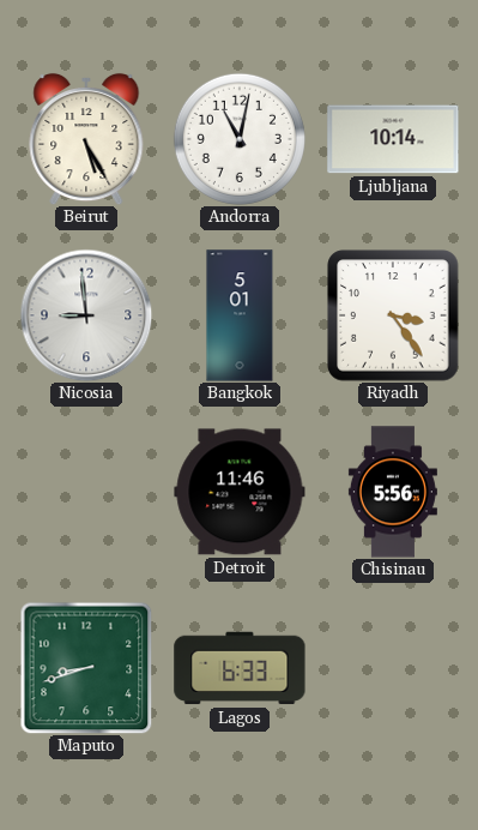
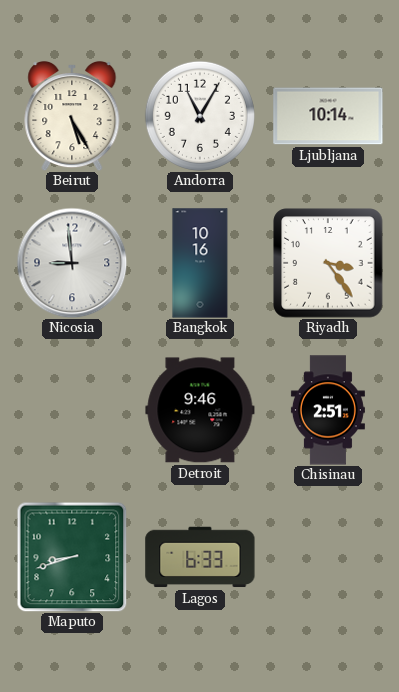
Andorra: 11:02 -> 11:05 (200, 116)
Bangkok: 5:01 -> 10:16 (200, 263)
Detroit: 11:46 -> 9:46 (200, 410)
Chisinau: 5:56 -> 2:51 (328, 410)
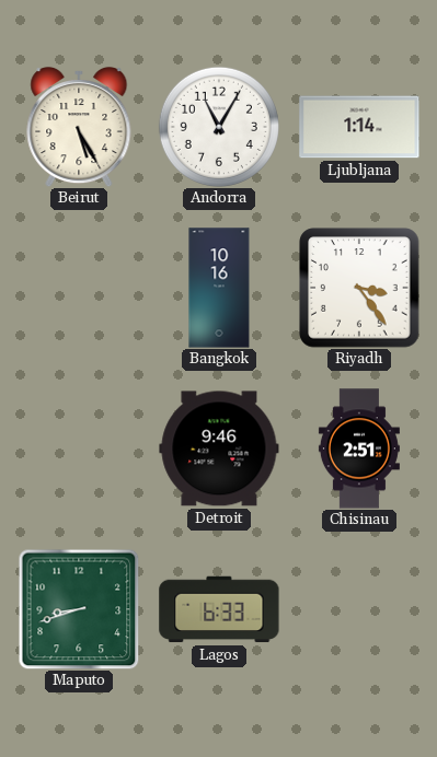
Ljubljana: 10:14 -> 1:14 (359, 127)
Nicosia: 8:59 -> none (72, 263)
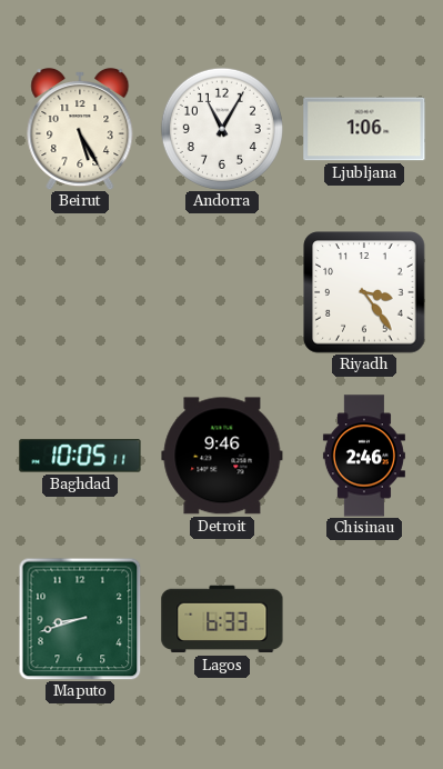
Ljubljana: 1:14 -> 1:06 (364, 129)
Bangkok: 10:16 -> none (219, 288)
Baghdad: none -> 10:05 (80, 456)
Chisinau: 2:51 -> 2:46 (364, 456)
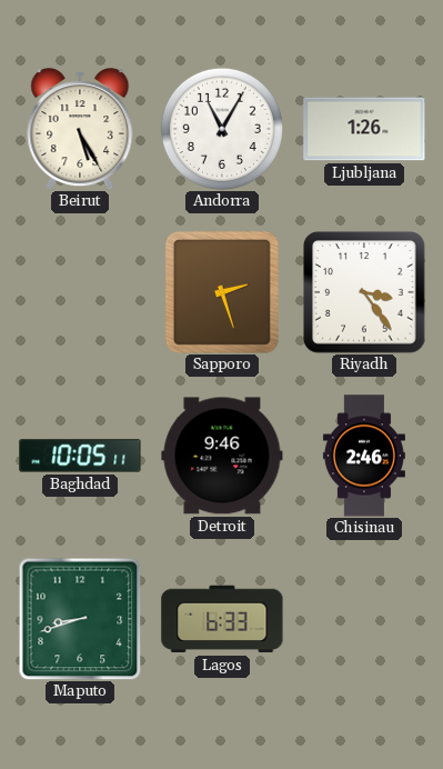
Ljubljana: 1:06 -> 1:26 (364, 129)
Sapporo: none -> 2:27 (222, 292)
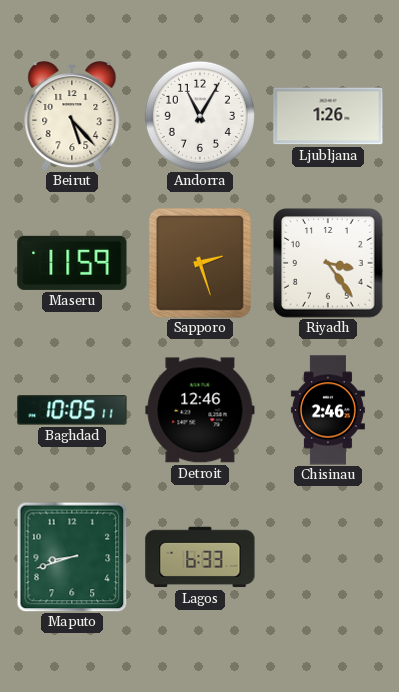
Beirut: 5:25 -> 5:23 (72, 116)
Maseru: none -> 11:59 (72, 263)
Detroit: 9:46 -> 12:46 (200, 410)
